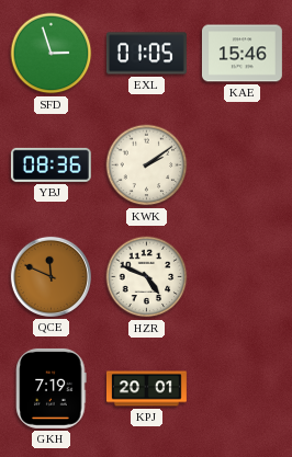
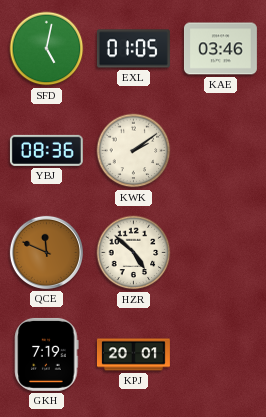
SFD: 2:57 -> 5:02 (47, 49)
KAE: 15:46 -> 03:46 (220, 49)
HZR: 4:49 -> 4:52 (134, 253)
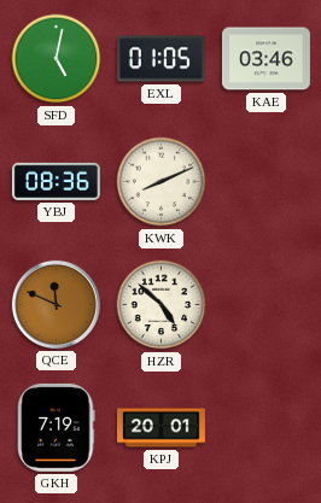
KWK: 2:09 -> 8:11 (162, 182)
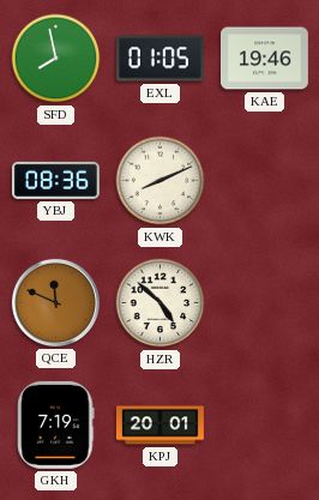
SFD: 5:02 -> 7:58 (56, 59)
KAE: 03:46 -> 19:46 (264, 59)
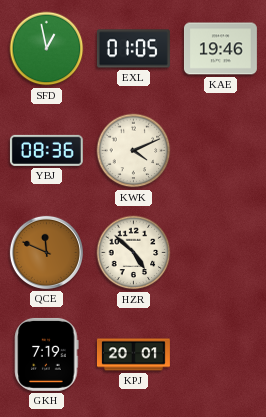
SFD: 7:58 -> 12:58 (47, 49)
KWK: 8:11 -> 4:11 (134, 151)
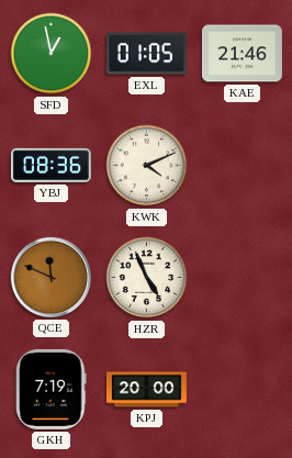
KAE: 19:46 -> 21:46 (242, 54)
HZR: 4:52 -> 4:56 (147, 278)
KPJ: 20:01 -> 20:00 (146, 390)
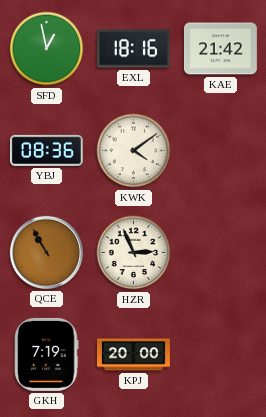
EXL: 01:05 -> 18:16 (133, 49)
KAE: 21:46 -> 21:42 (220, 49)
KWK: 4:11 -> 4:09 (134, 151)
QCE: 11:49 -> 10:55 (46, 252)
HZR: 4:56 -> 2:56 (134, 253)
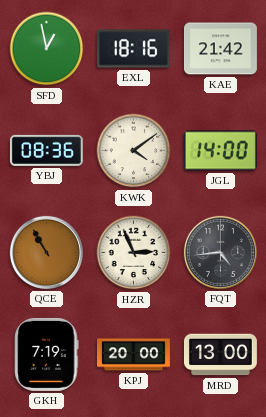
JGL: none -> 14:00 (220, 151)
FQT: none -> 4:44 (220, 252)
MRD: none -> 13:00 (220, 355)
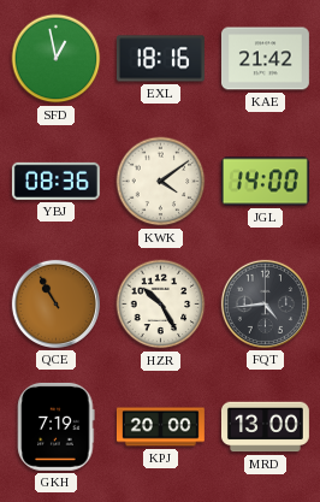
HZR: 2:56 -> 10:25 (161, 305)
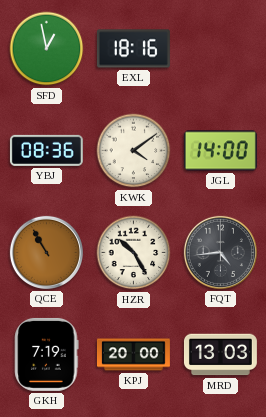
KAE: 21:42 -> none (265, 59)
MRD: 13:00 -> 13:03 (220, 355)
